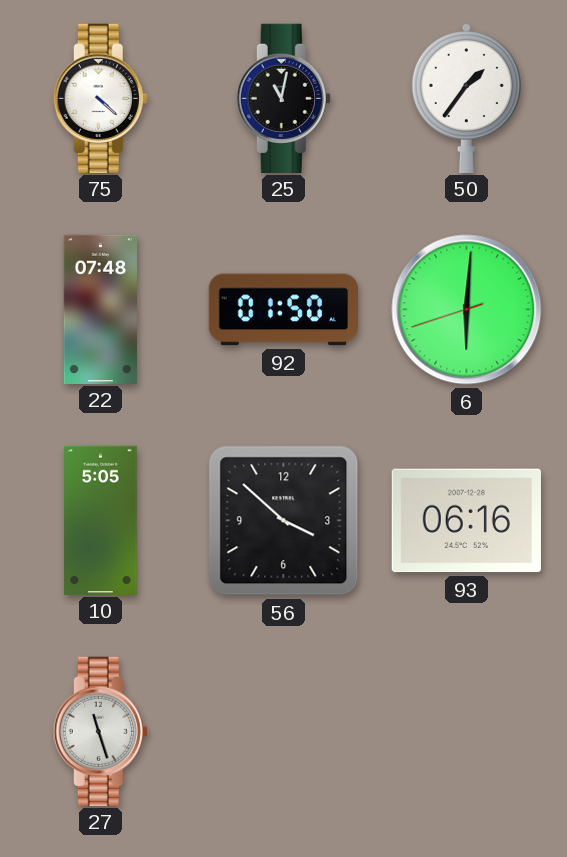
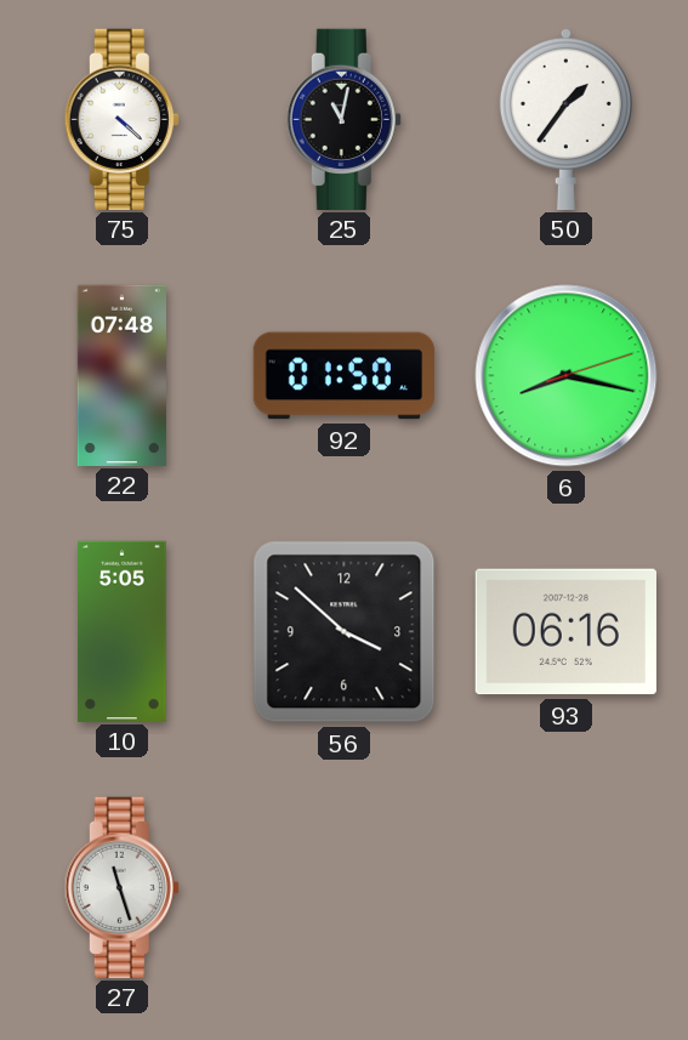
6: 6:00 -> 8:17 (567, 376)
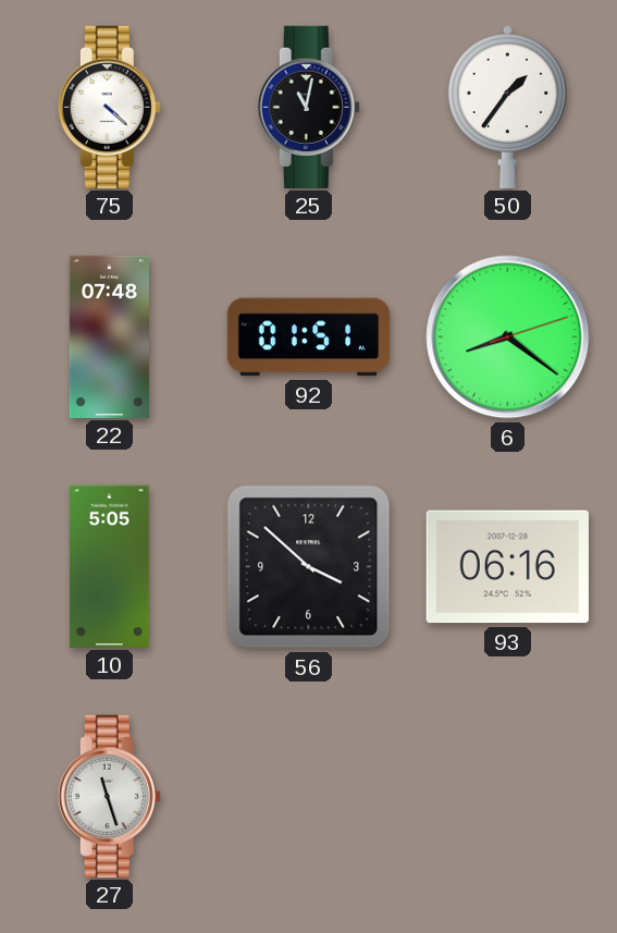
92: 01:50 -> 01:51 (308, 337)
6: 8:17 -> 8:21 (508, 337)
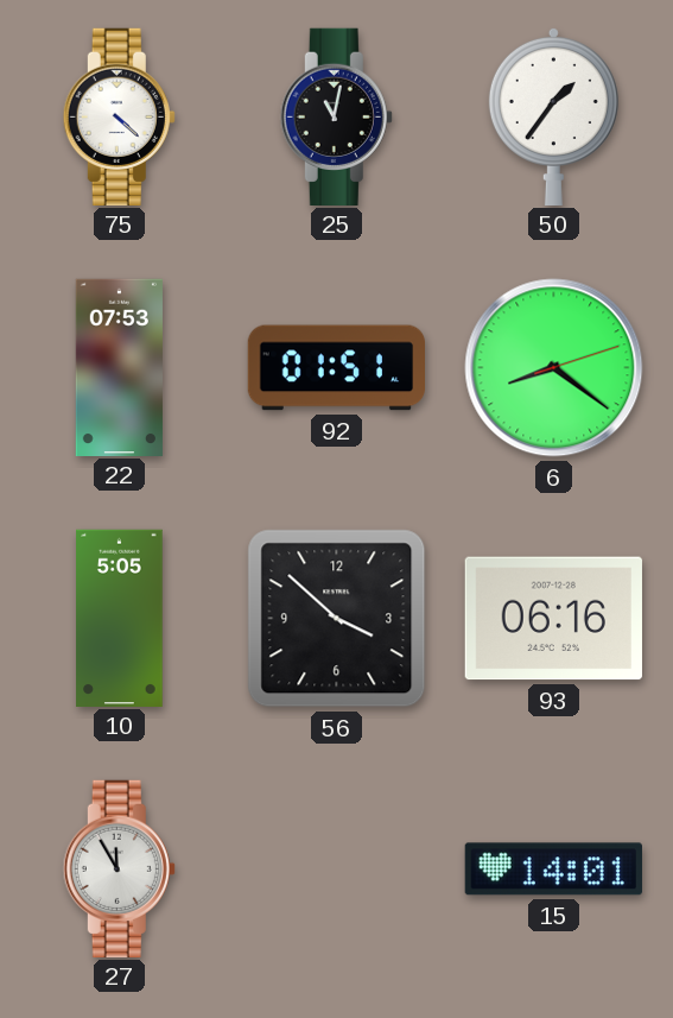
22: 07:48 -> 07:53 (119, 367)
27: 11:27 -> 11:55 (119, 868)
15: none -> 14:01 (553, 870)
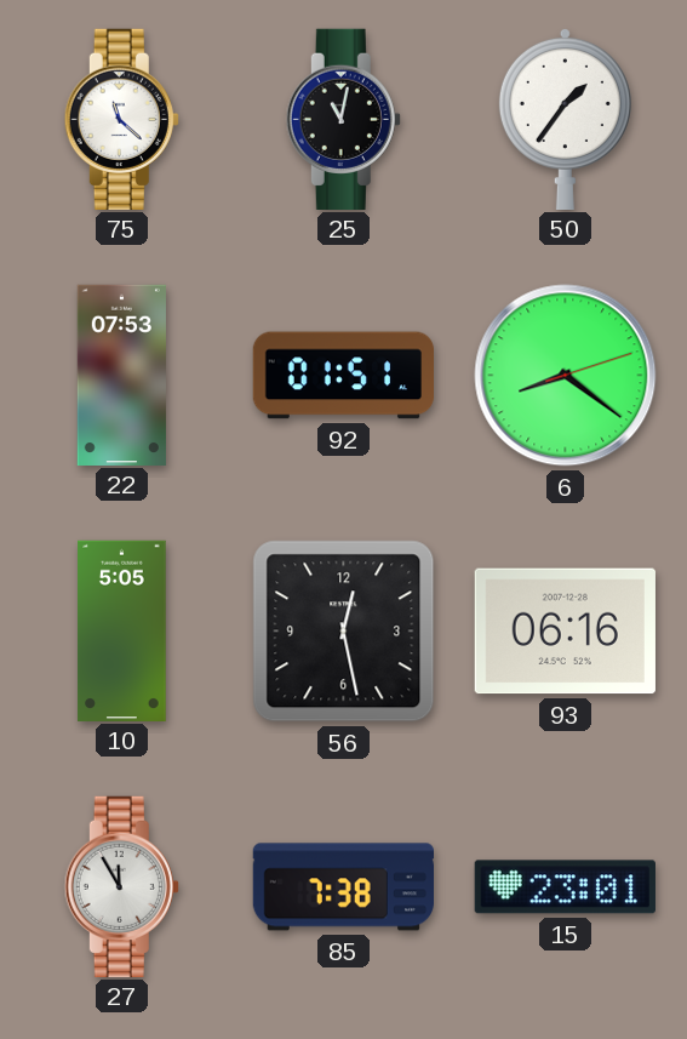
75: 4:22 -> 11:22 (121, 119)
56: 3:52 -> 12:28 (344, 632)
85: none -> 7:38 (343, 887)
15: 14:01 -> 23:01 (565, 887)
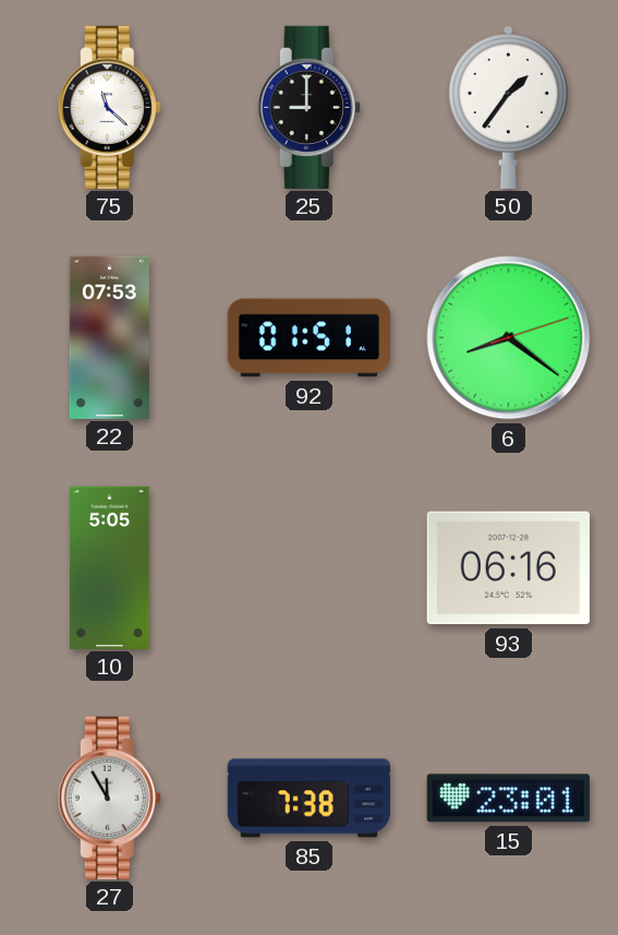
25: 11:02 -> 9:00 (308, 107)
56: 12:28 -> none (344, 632)
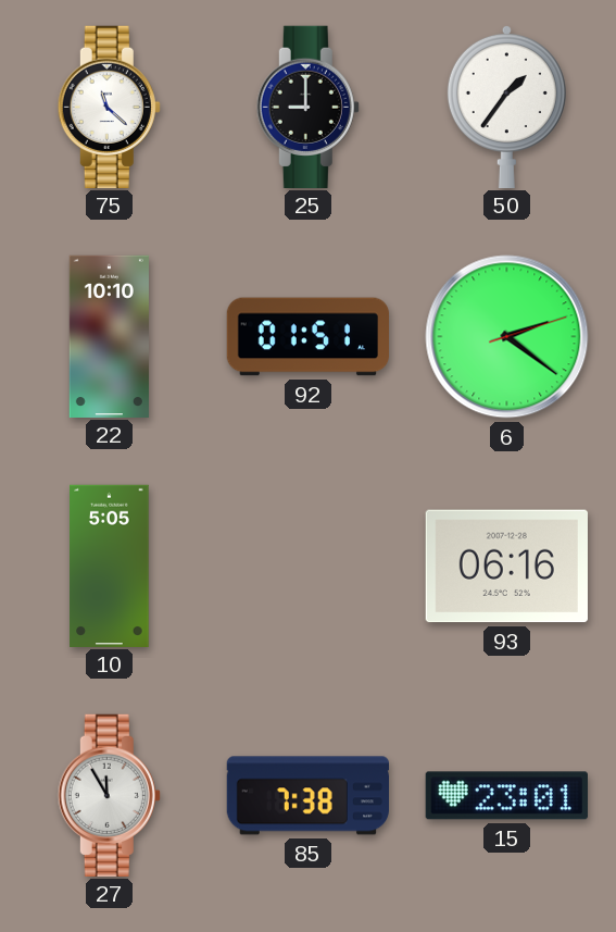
22: 07:53 -> 10:10 (109, 336)
6: 8:21 -> 2:21 (507, 337)
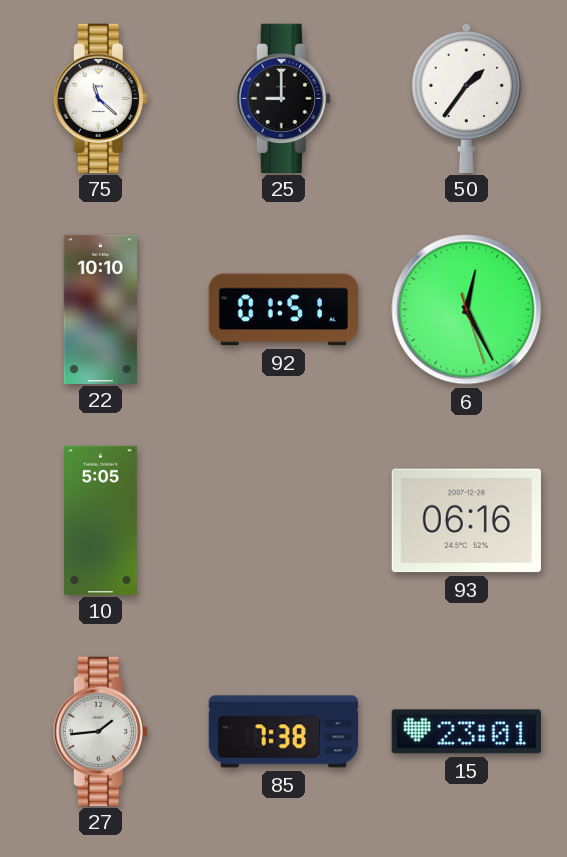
6: 2:21 -> 12:25 (467, 310)
27: 11:55 -> 1:44 (100, 731)
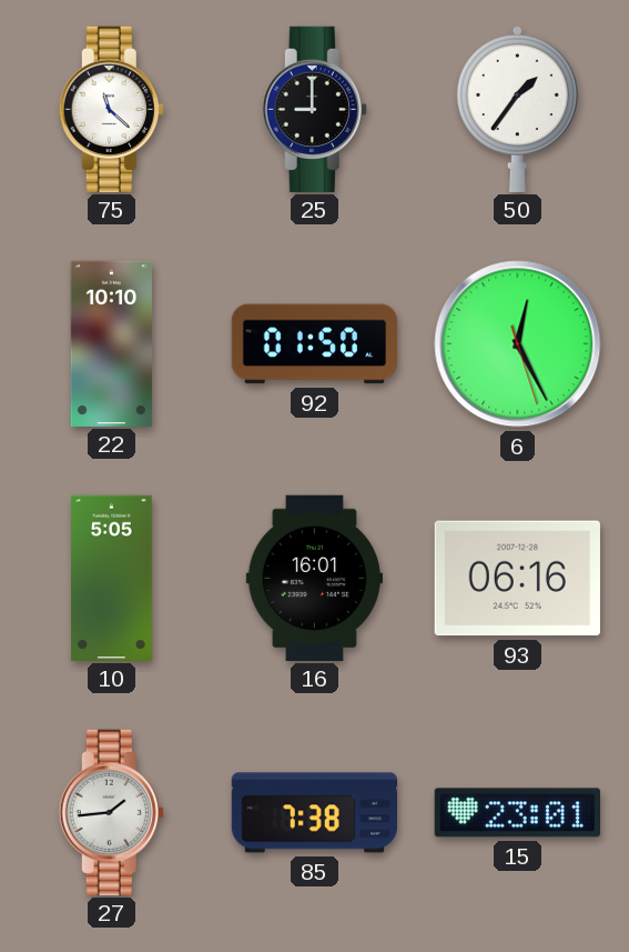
92: 01:51 -> 01:50 (314, 344)
16: none -> 16:01 (314, 578)
